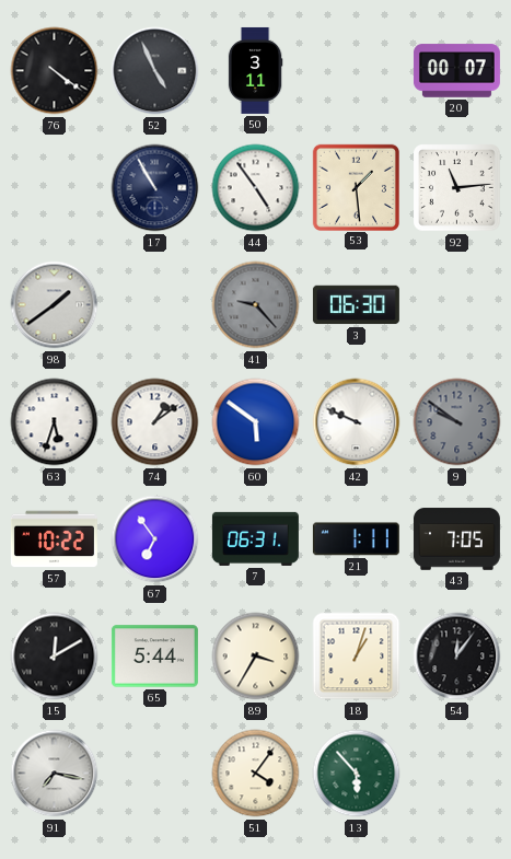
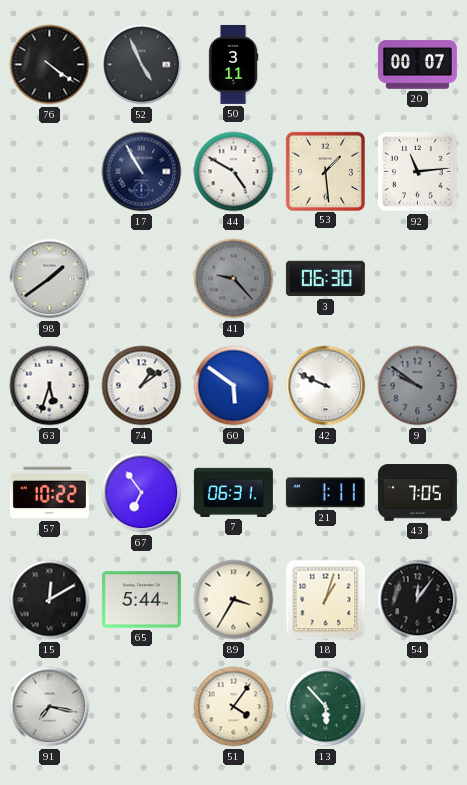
44: 4:54 -> 4:50 (234, 172)
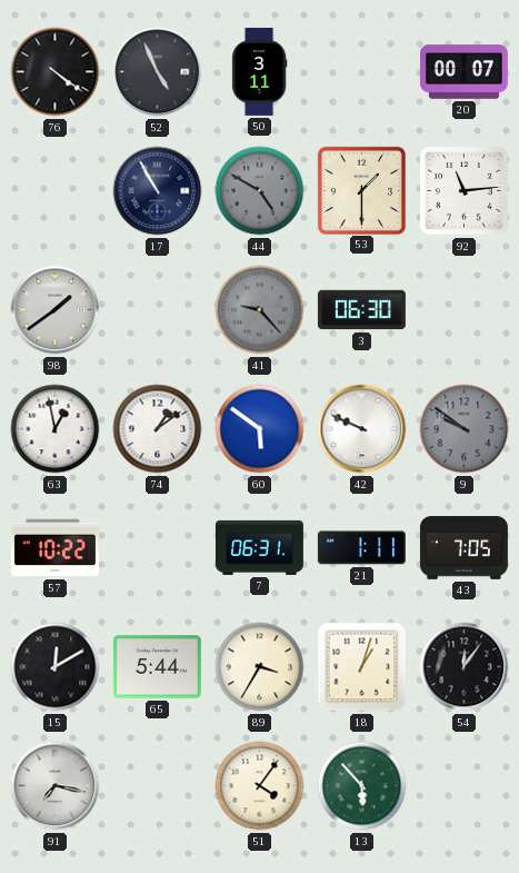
44 dial: white -> grey (260, 191)
53: 1:29 -> 1:30 (361, 190)
63: 5:33 -> 12:58 (56, 429)
67: 6:54 -> none (142, 493)
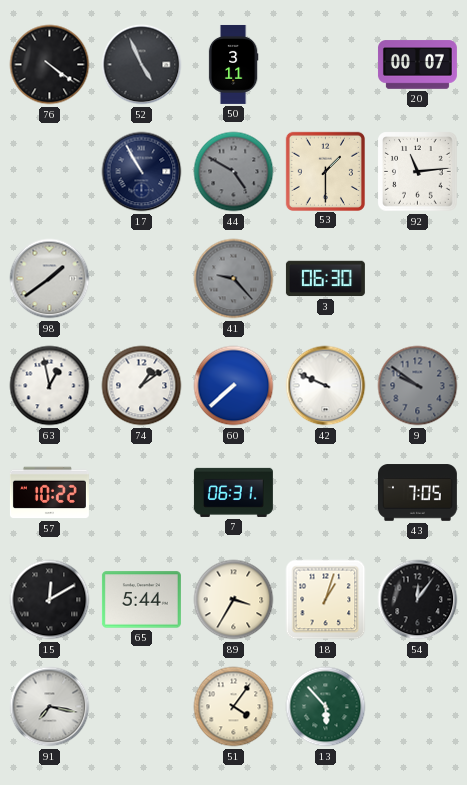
60: 5:51 -> 7:38 (234, 386)
21: 1:11 -> none (361, 548)
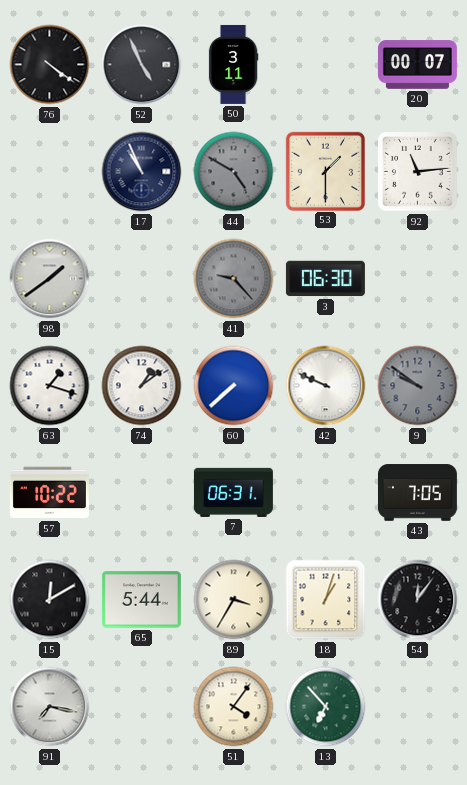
17: 10:55 -> 10:56 (142, 172)
63: 12:58 -> 1:18 (50, 386)
13: 5:53 -> 6:53 (326, 707)
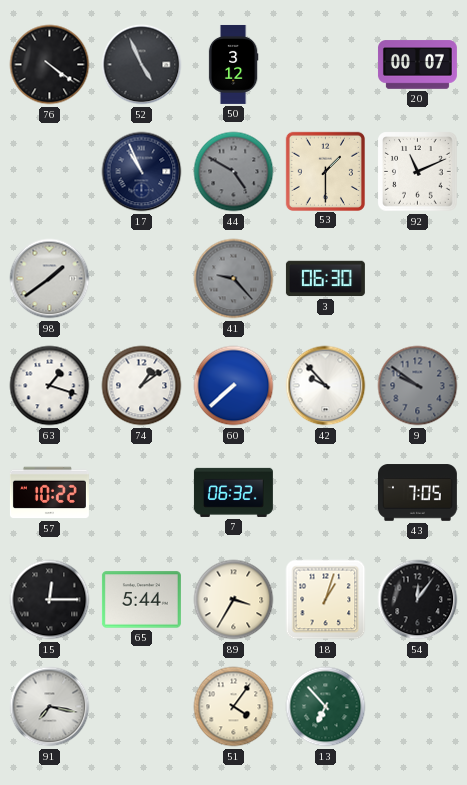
50: 3:11 -> 3:12 (233, 64)
92: 11:14 -> 11:11 (418, 172)
42: 9:49 -> 9:53 (326, 386)
7: 06:31 -> 06:32 (233, 492)
15: 12:10 -> 12:15 (50, 600)
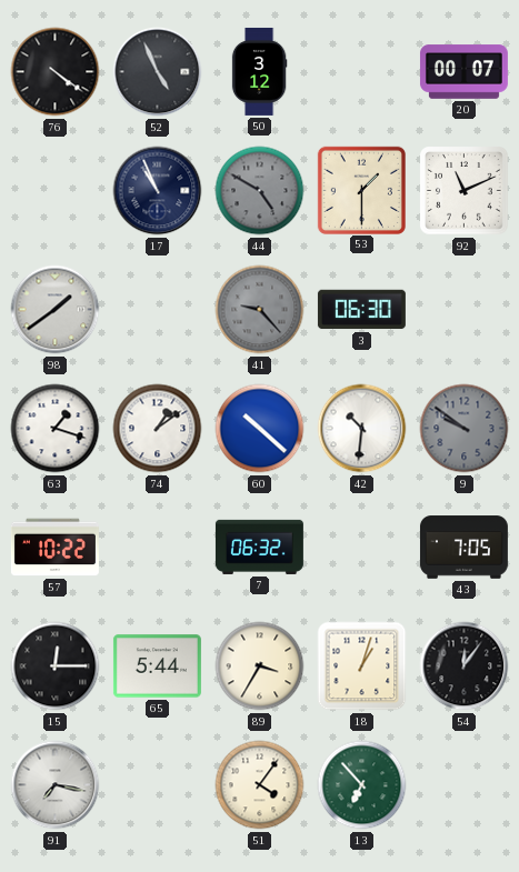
60: 7:38 -> 10:22 (260, 429)
42: 9:53 -> 10:31 (362, 429)
